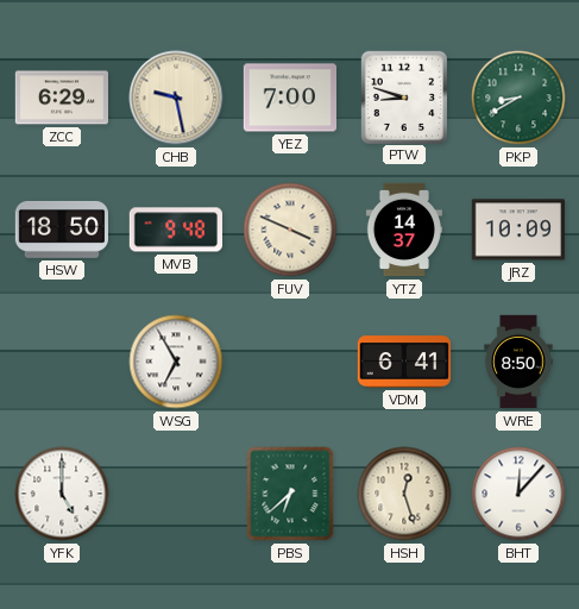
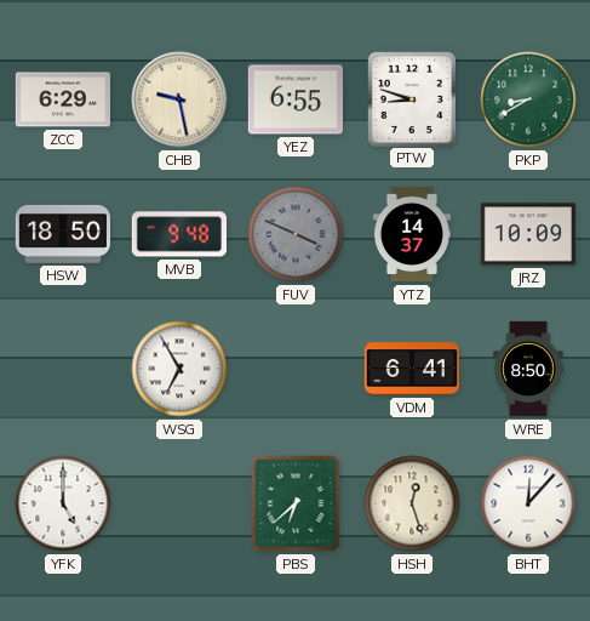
YEZ: 7:00 -> 6:55 (294, 99)
FUV dial: cream -> grey (296, 234)
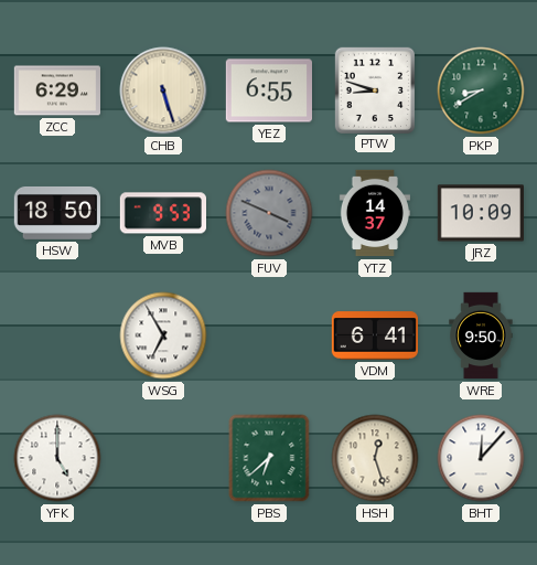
CHB: 9:28 -> 5:27 (163, 90)
MVB: 9:48 -> 9:53 (162, 213)
WRE: 8:50 -> 9:50 (481, 335)
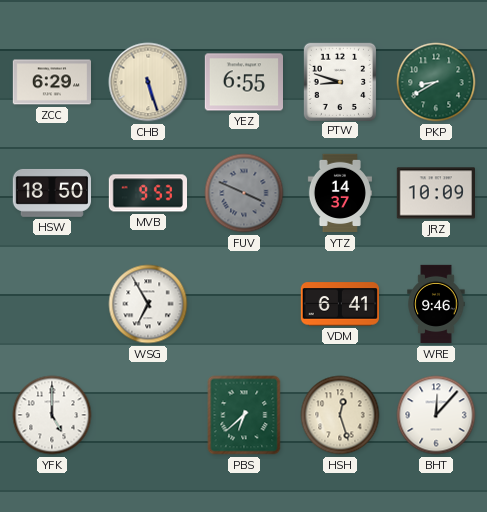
WRE: 9:50 -> 9:46 (436, 304)
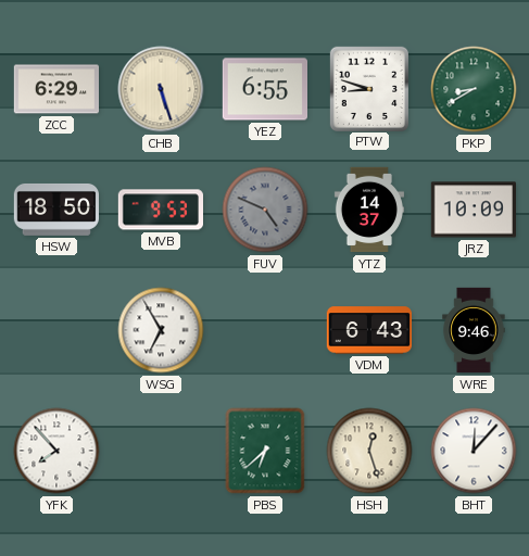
FUV: 3:49 -> 4:49 (265, 210)
VDM: 6:41 -> 6:43 (368, 330)
YFK: 5:00 -> 7:53 (56, 451)
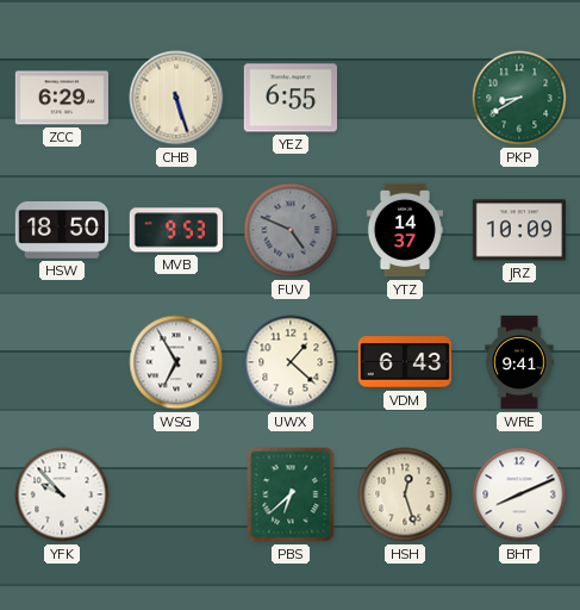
PTW: 8:48 -> none (368, 88)
UWX: none -> 1:22 (291, 362)
WRE: 9:46 -> 9:41 (519, 362)
YFK: 7:53 -> 9:53 (62, 494)
BHT: 12:07 -> 8:11 (519, 494)
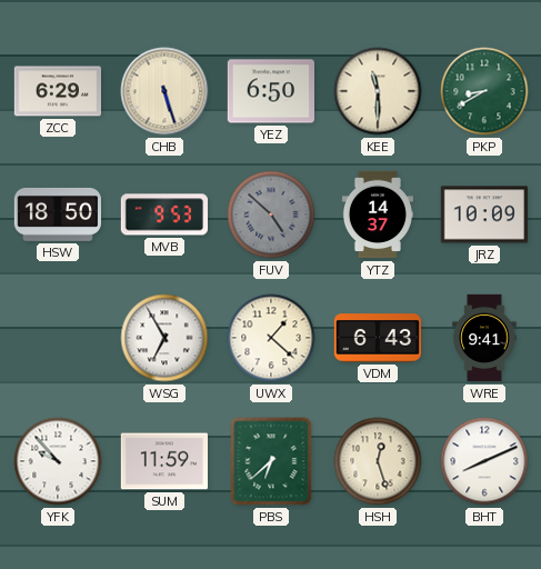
YEZ: 6:55 -> 6:50 (270, 91)
KEE: none -> 11:30 (378, 91)
FUV: 4:49 -> 4:52 (271, 214)
SUM: none -> 11:59 (163, 461)
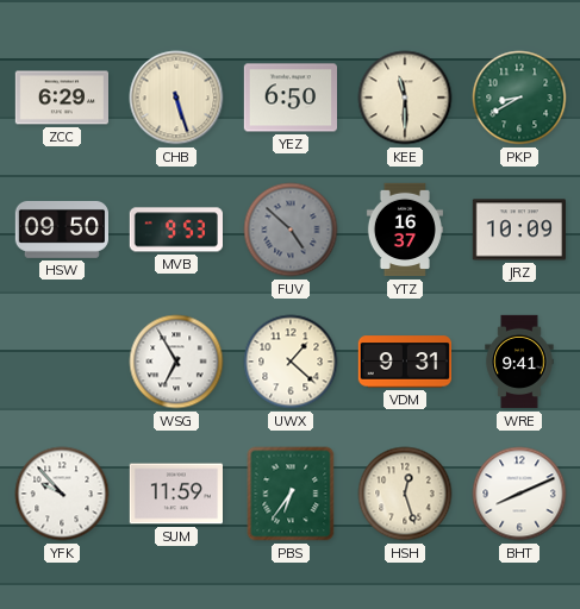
HSW: 18:50 -> 09:50 (61, 230)
YTZ: 14:37 -> 16:37 (405, 230)
VDM: 6:43 -> 9:31 (404, 362)
PBS: 6:38 -> 6:36 (291, 494)
